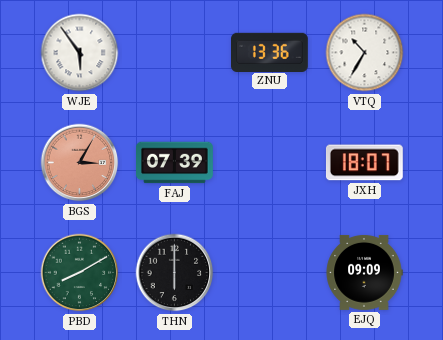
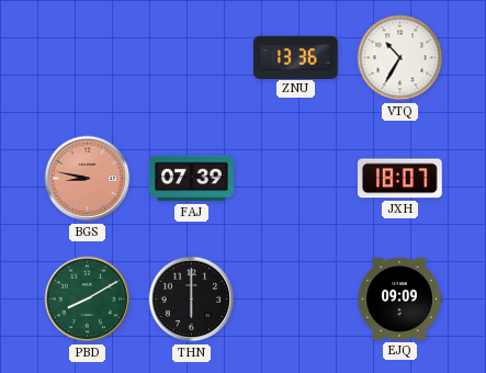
WJE: 5:54 -> none (80, 53)
BGS: 3:05 -> 8:47 (88, 179)
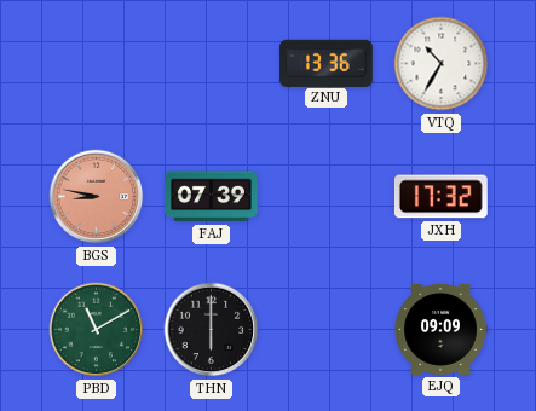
JXH: 18:07 -> 17:32 (440, 197)
PBD: 8:10 -> 11:10 (97, 330)
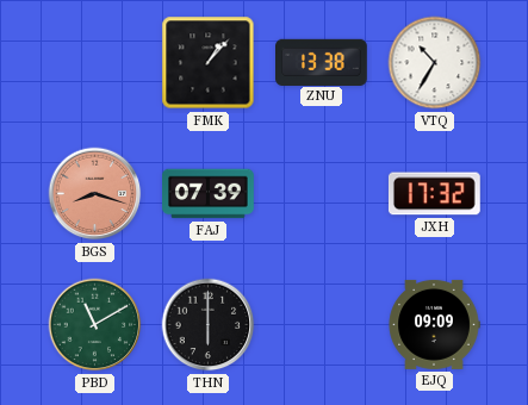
FMK: none -> 1:07 (209, 63)
ZNU: 13:36 -> 13:38 (322, 62)
BGS: 8:47 -> 8:18 (95, 194)
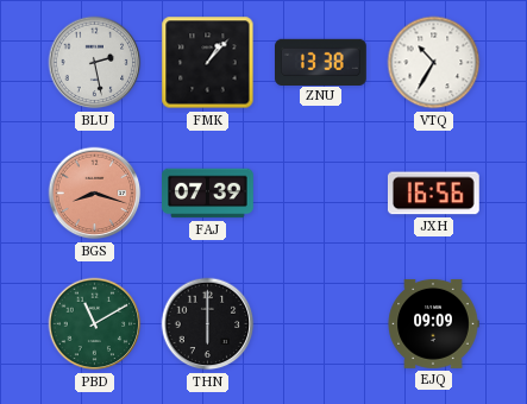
BLU: none -> 2:28 (95, 63)
JXH: 17:32 -> 16:56 (433, 194)
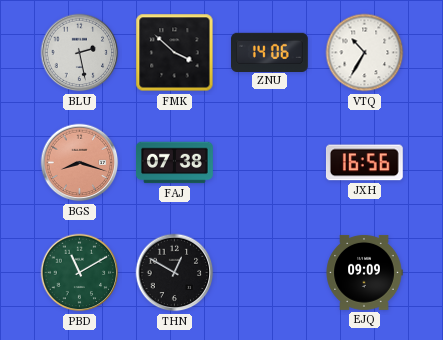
FMK: 1:07 -> 3:52 (175, 53)
ZNU: 13:38 -> 14:06 (270, 52)
FAJ: 07:39 -> 07:38 (175, 163)
THN: 6:00 -> 12:50 (175, 273)
